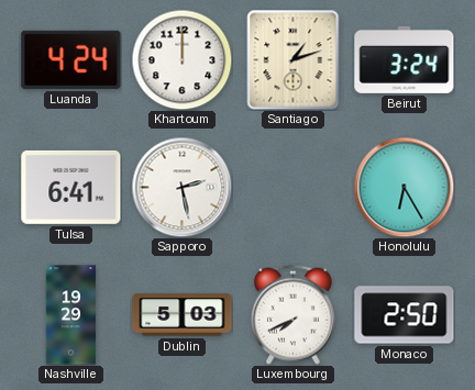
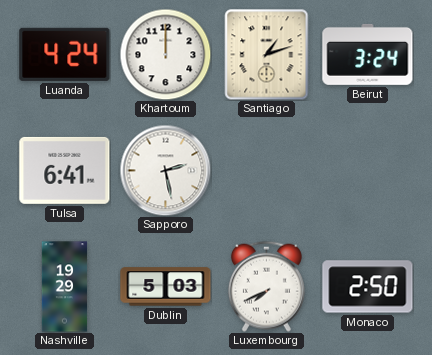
Honolulu: 6:25 -> none (404, 187)
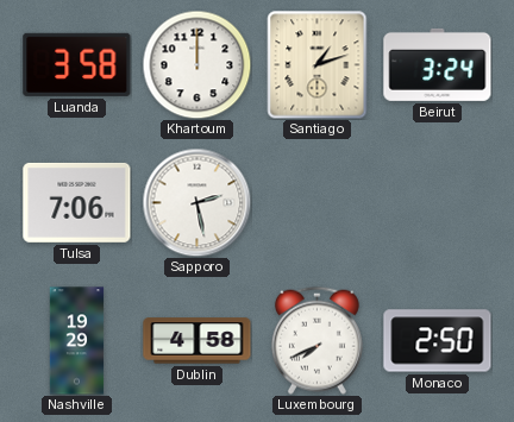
Luanda: 4:24 -> 3:58 (77, 64)
Tulsa: 6:41 -> 7:06 (77, 202)
Dublin: 5:03 -> 4:58 (198, 341)
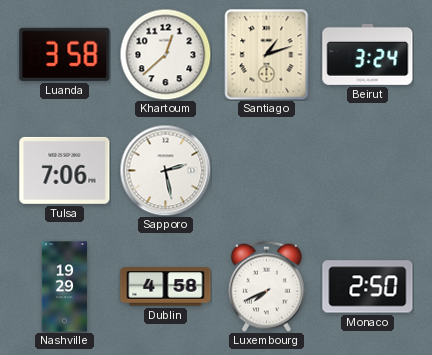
Khartoum: 12:00 -> 12:38 (165, 54)
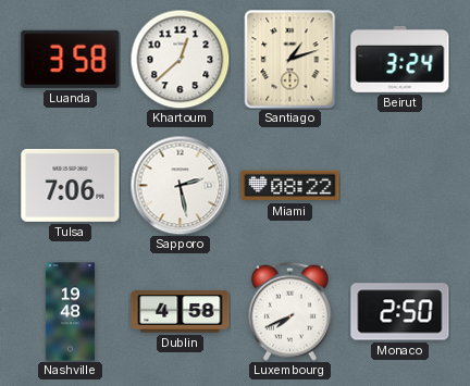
Miami: none -> 08:22 (290, 186)
Nashville: 19:29 -> 19:48 (71, 312)
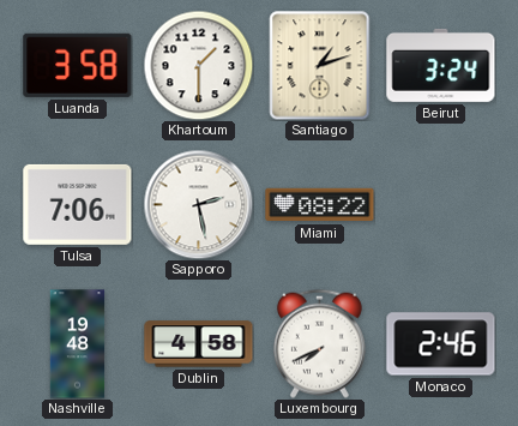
Khartoum: 12:38 -> 1:30 (198, 65)
Monaco: 2:50 -> 2:46 (441, 344)
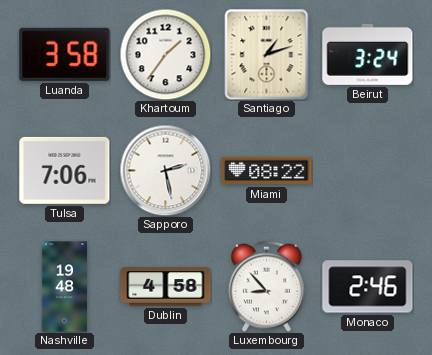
Khartoum: 1:30 -> 1:36 (165, 54)
Luxembourg: 7:41 -> 8:53 (266, 286)
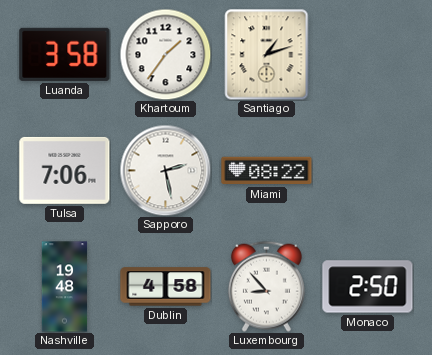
Beirut: 3:24 -> none (368, 54)
Monaco: 2:46 -> 2:50 (368, 287)
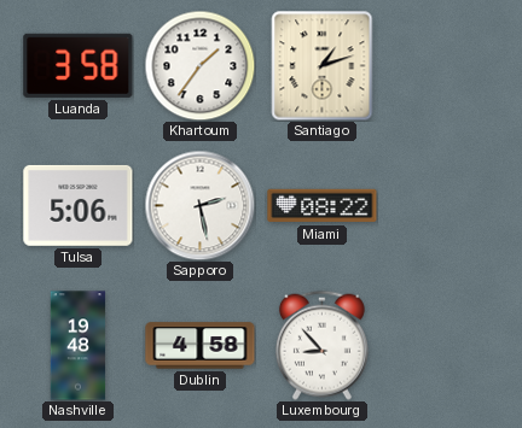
Tulsa: 7:06 -> 5:06 (79, 205)
Monaco: 2:50 -> none (368, 287)
